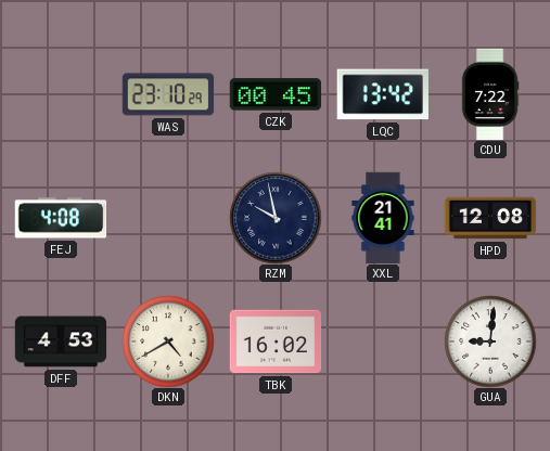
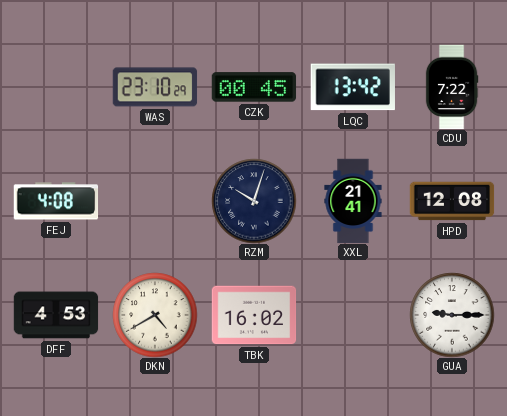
RZM: 9:58 -> 10:03 (254, 201)
GUA: 9:01 -> 9:15 (452, 315)
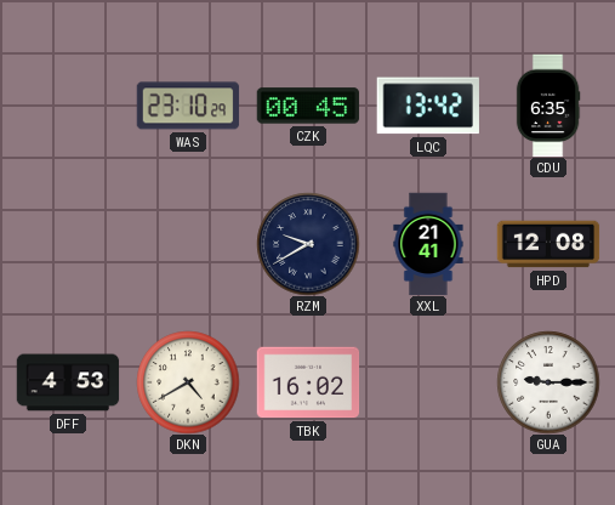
CDU: 7:22 -> 6:35 (548, 106)
FEJ: 4:08 -> none (56, 201)
RZM: 10:03 -> 9:40 (308, 244)
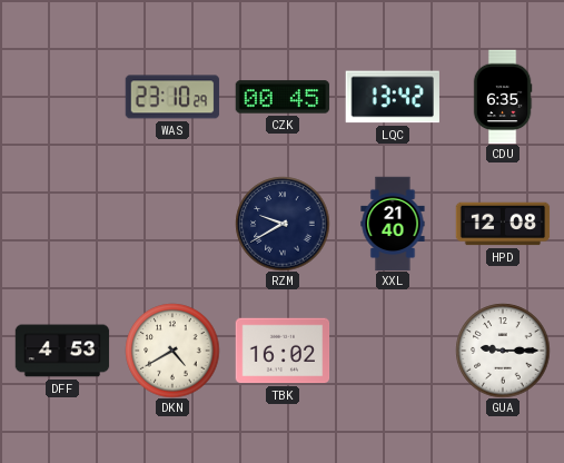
XXL: 21:41 -> 21:40 (393, 224)
